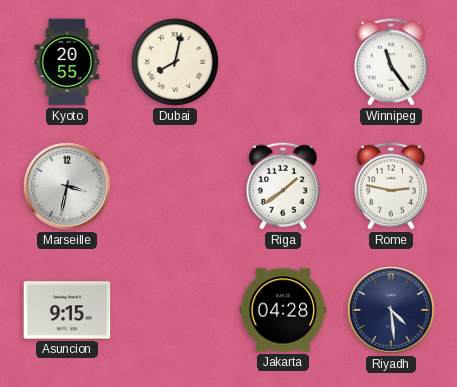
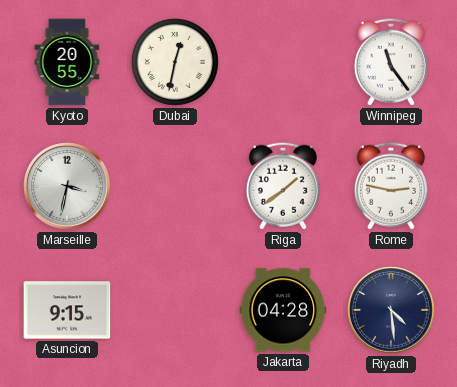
Dubai: 8:02 -> 12:32 (175, 62)
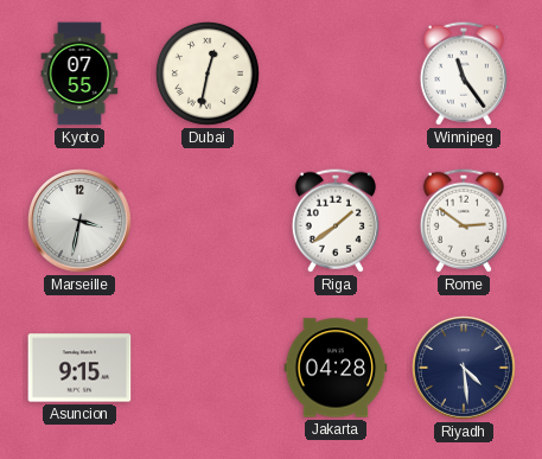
Kyoto: 20:55 -> 07:55 (79, 74)
Rome: 2:47 -> 2:51 (464, 221)
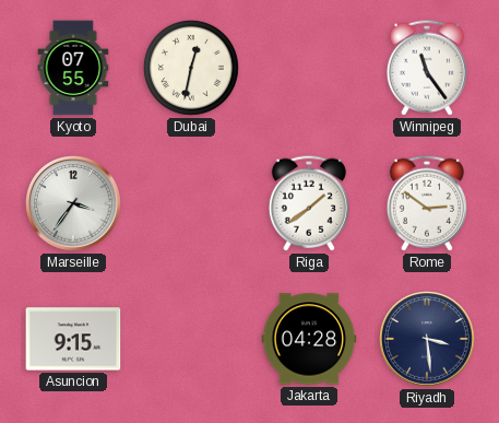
Marseille: 3:32 -> 3:36 (74, 204)
Riyadh: 4:29 -> 3:29 (428, 340)
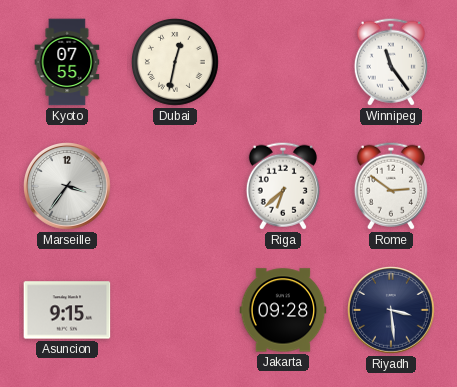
Riga: 1:39 -> 6:38 (283, 186)
Jakarta: 04:28 -> 09:28 (283, 310)
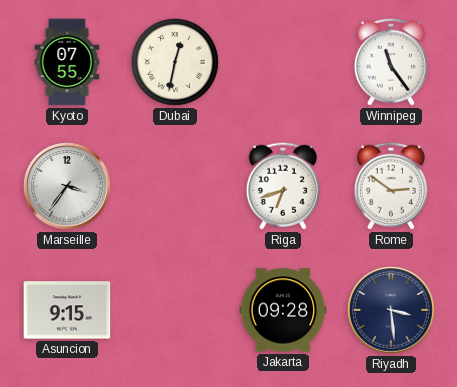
Riga: 6:38 -> 6:42 (283, 186)
